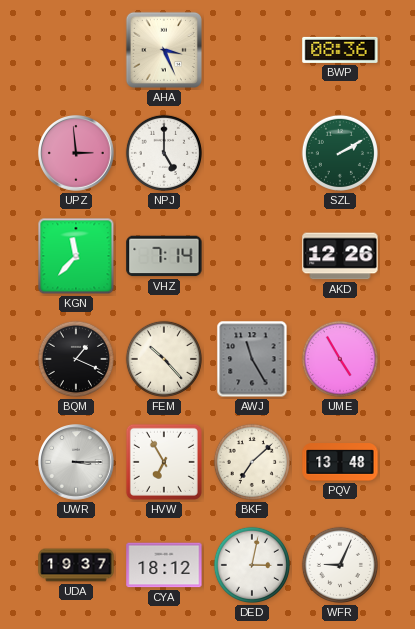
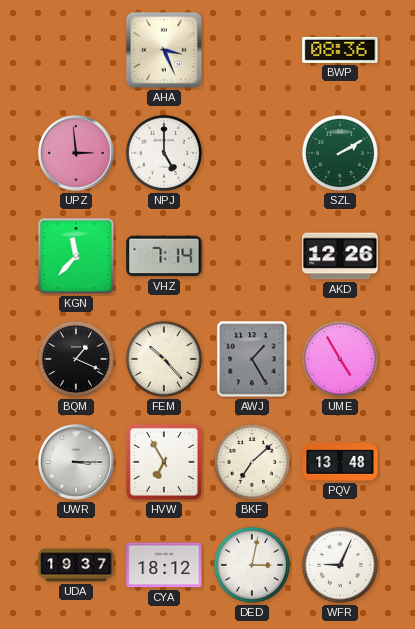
AWJ: 11:25 -> 1:25 (252, 359)
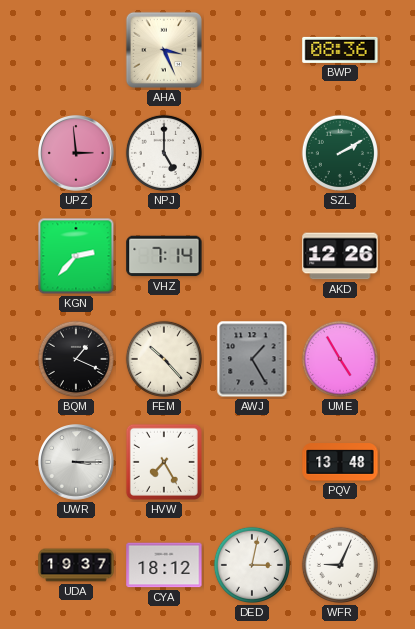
KGN: 11:37 -> 2:37 (76, 256)
HVW: 6:55 -> 7:25 (164, 462)
BKF: 7:08 -> none (252, 462)
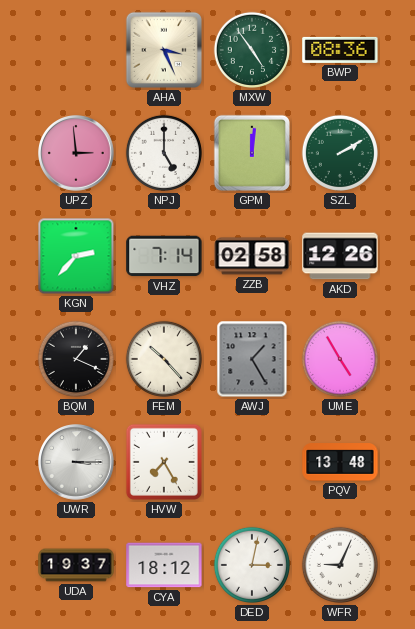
MXW: none -> 4:54 (252, 50)
GPM: none -> 12:01 (252, 153)
ZZB: none -> 02:58 (252, 256)
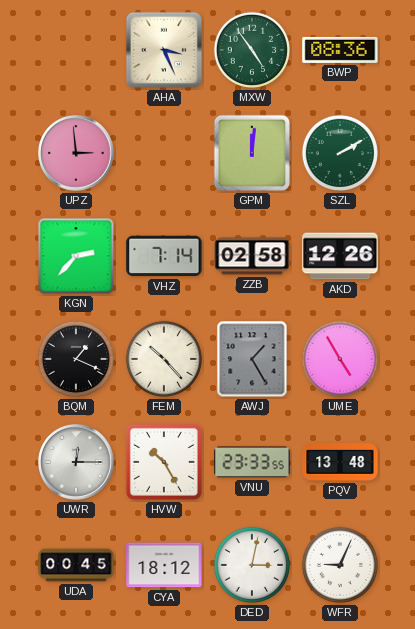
NPJ: 5:00 -> none (164, 153)
UWR: 3:15 -> 12:15 (77, 463)
HVW: 7:25 -> 10:25 (164, 462)
VNU: none -> 23:33 (252, 462)
UDA: 19:37 -> 00:45 (76, 565)
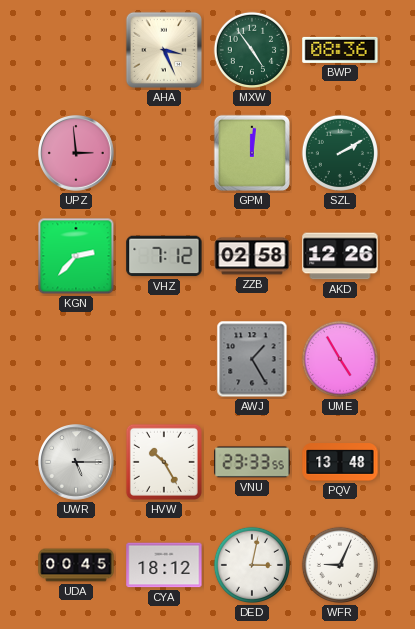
VHZ: 7:14 -> 7:12 (164, 256)
BQM: 1:19 -> none (76, 359)
FEM: 10:23 -> none (164, 359)
UWR: 12:15 -> 5:15 (77, 463)
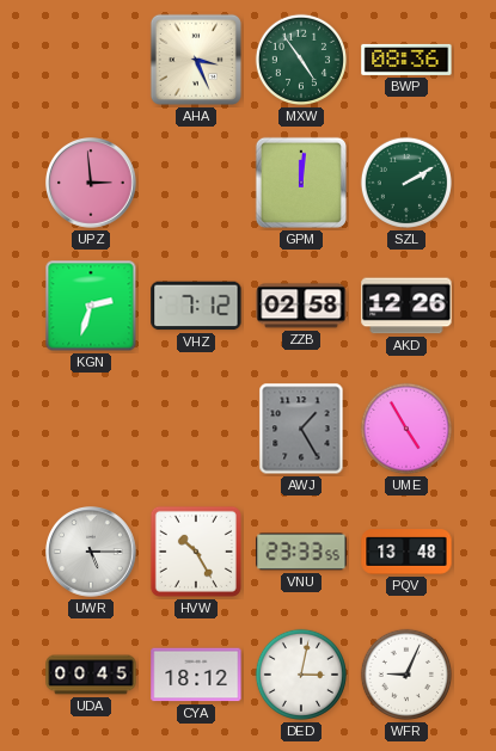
KGN: 2:37 -> 2:33 (91, 306)
